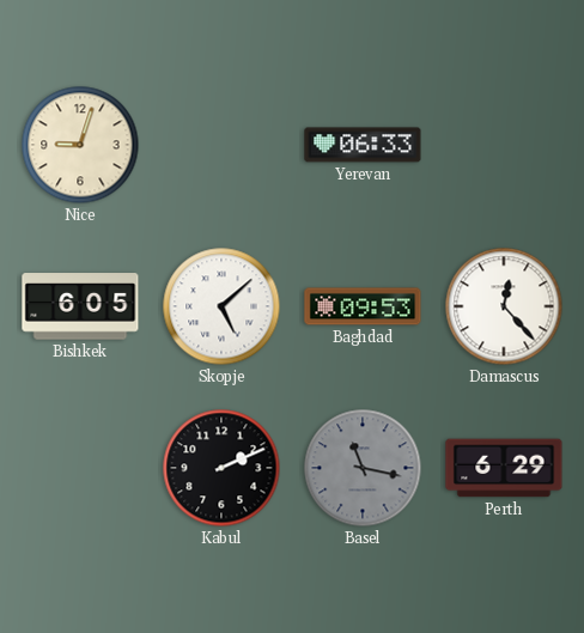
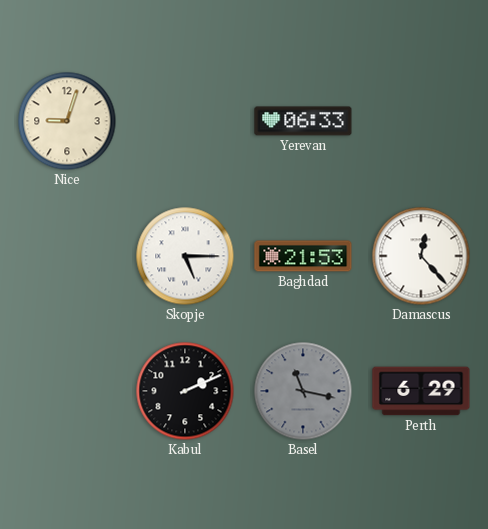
Bishkek: 6:05 -> none (80, 306)
Skopje: 5:08 -> 5:15 (185, 256)
Baghdad: 09:53 -> 21:53 (303, 256)
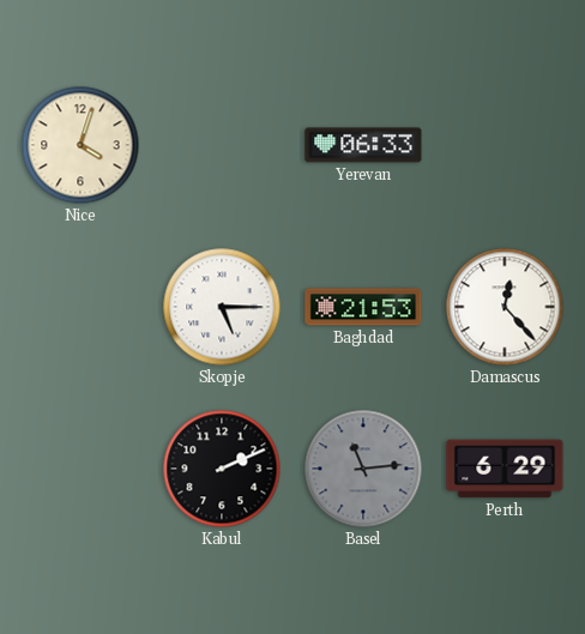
Nice: 9:03 -> 4:03 (80, 145)
Basel: 11:17 -> 11:14 (363, 469)
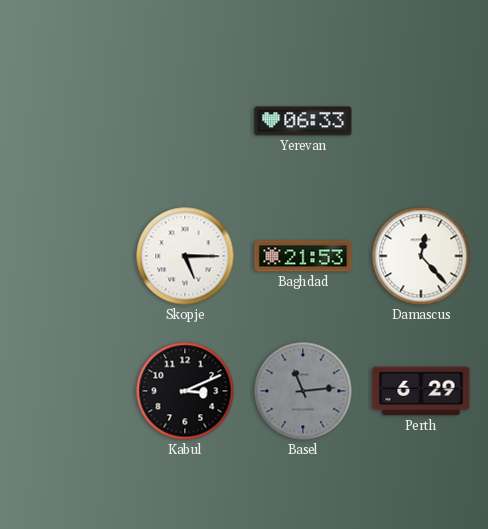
Nice: 4:03 -> none (80, 145)
Kabul: 2:11 -> 3:11 (185, 391)
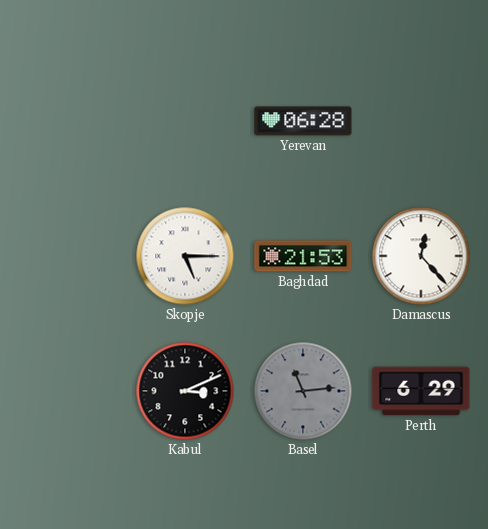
Yerevan: 06:33 -> 06:28 (303, 121)
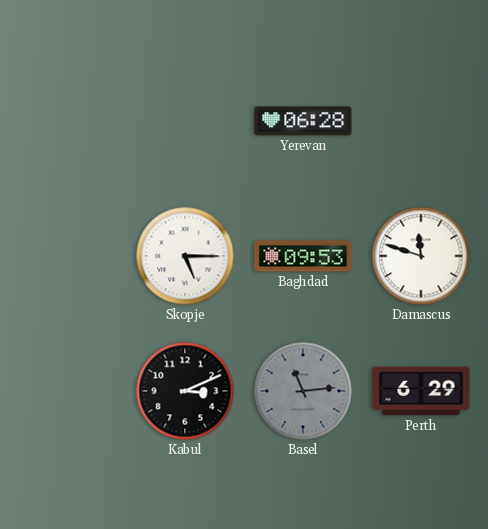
Baghdad: 21:53 -> 09:53 (303, 256)
Damascus: 12:23 -> 11:48 (421, 256)
